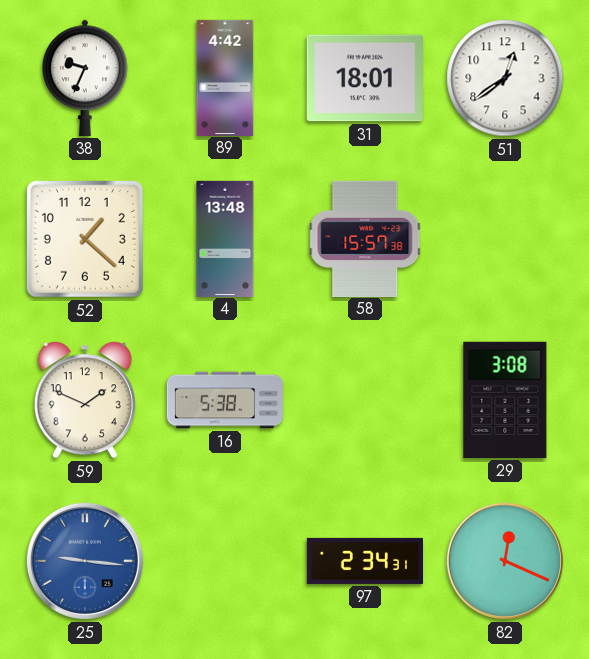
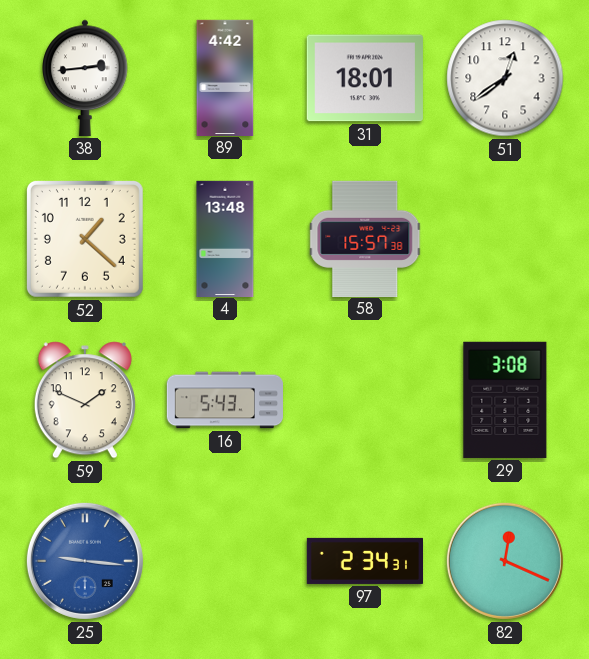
38: 9:34 -> 2:44 (85, 78)
16: 5:38 -> 5:43 (224, 400)
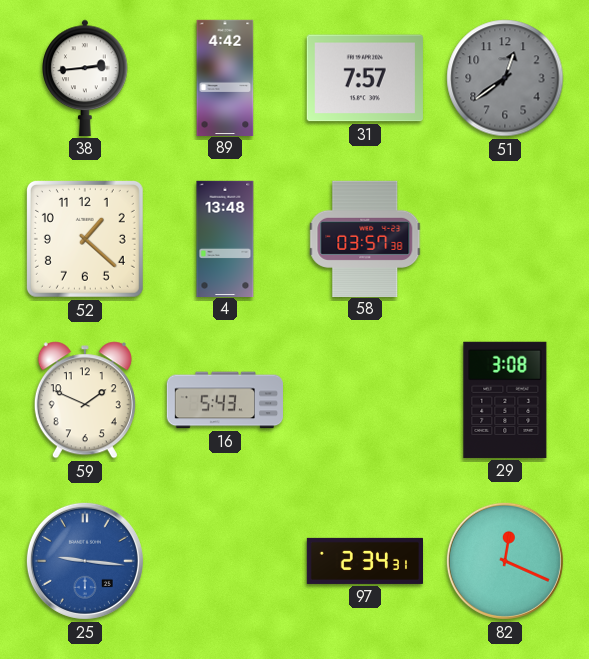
31: 18:01 -> 7:57 (365, 78)
51 dial: white -> grey (505, 78)
58: 15:57 -> 03:57 (366, 238)
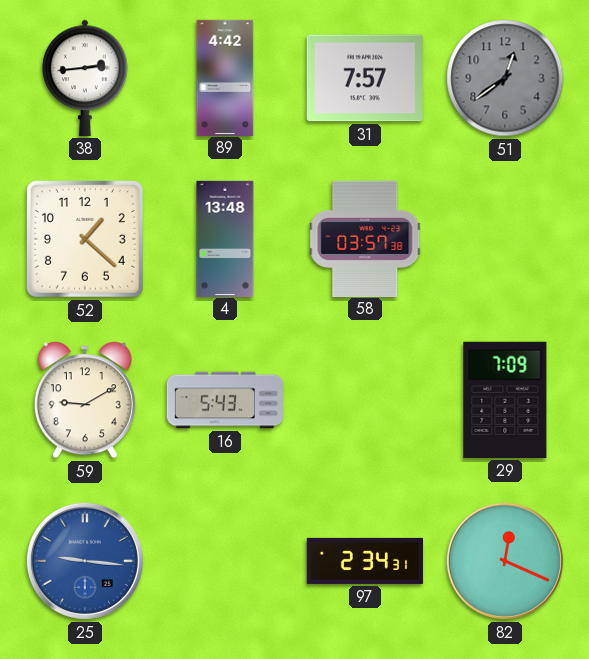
59: 1:49 -> 9:10 (85, 400)
29: 3:08 -> 7:09 (505, 400)
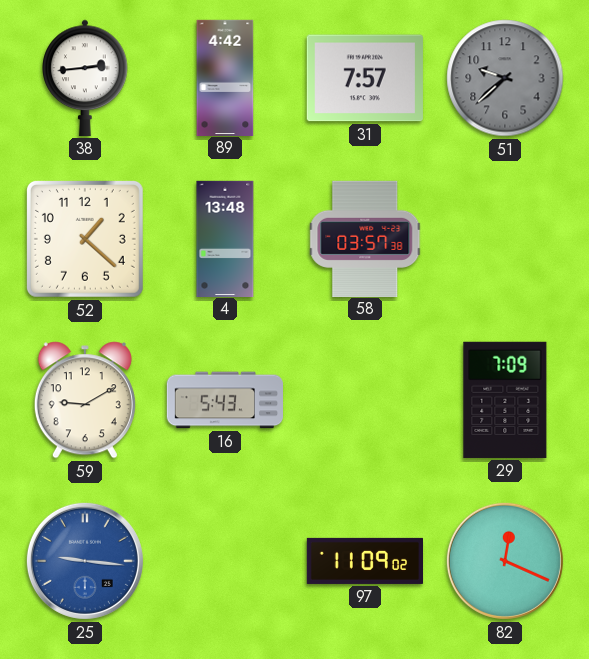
51: 12:39 -> 9:38 (505, 78)
97: 2:34 -> 11:09 (364, 561)
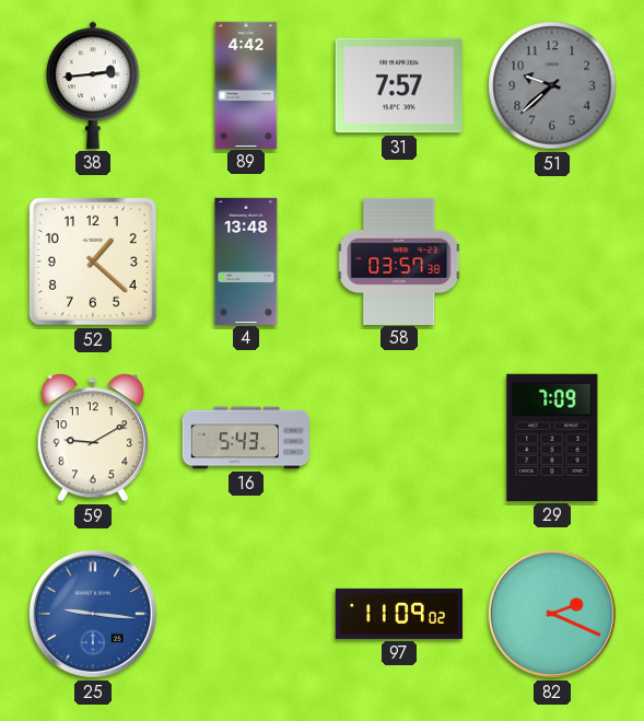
82: 12:19 -> 2:19 (552, 614)
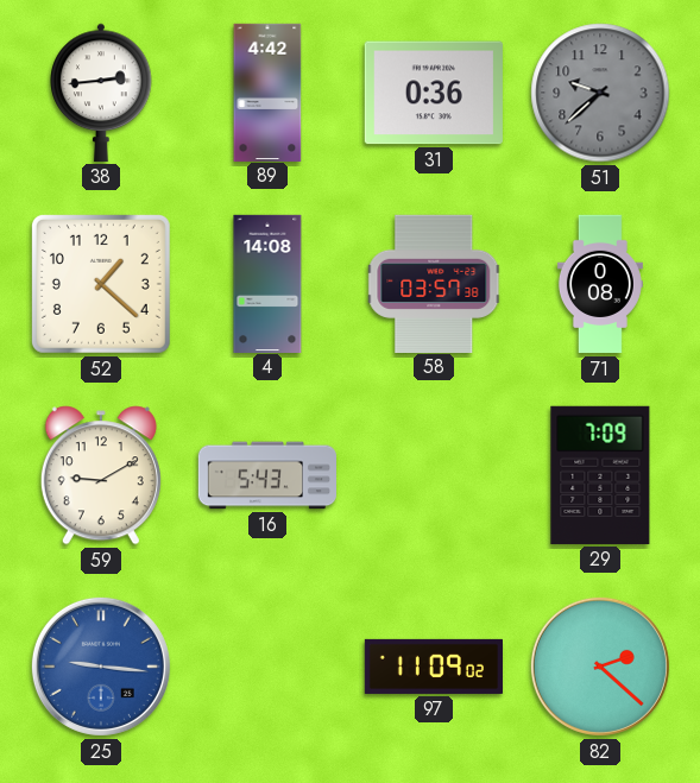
31: 7:57 -> 0:36 (434, 93)
4: 13:48 -> 14:08 (267, 283)
71: none -> 0:08 (600, 284)
82: 2:19 -> 2:22 (600, 667)
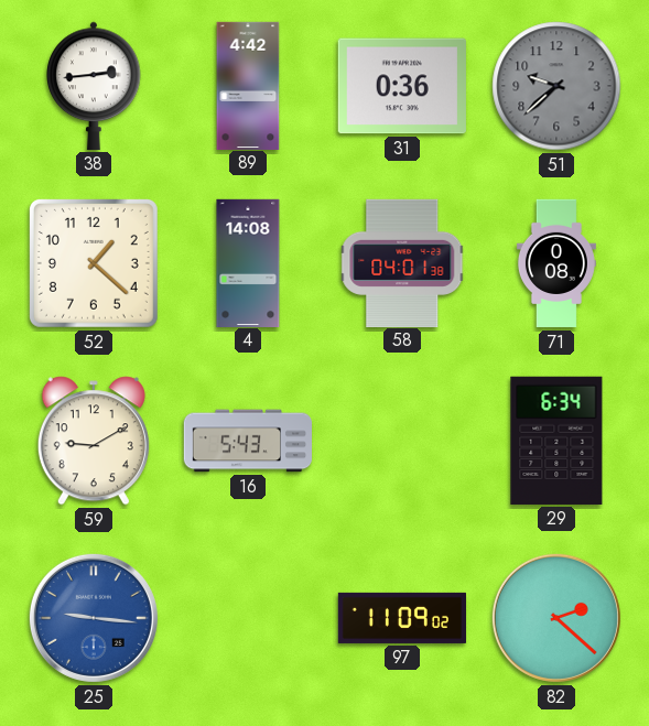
58: 03:57 -> 04:01 (403, 262)
29: 7:09 -> 6:34 (556, 441)
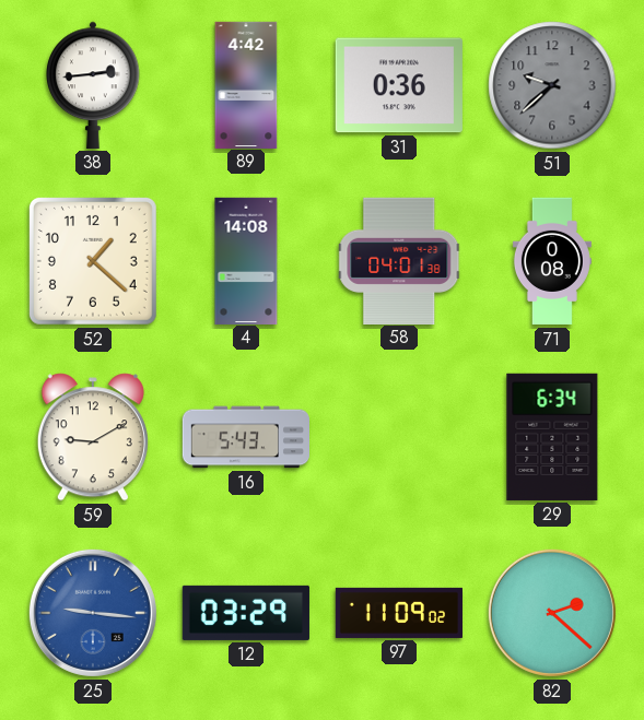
12: none -> 03:29 (246, 613)
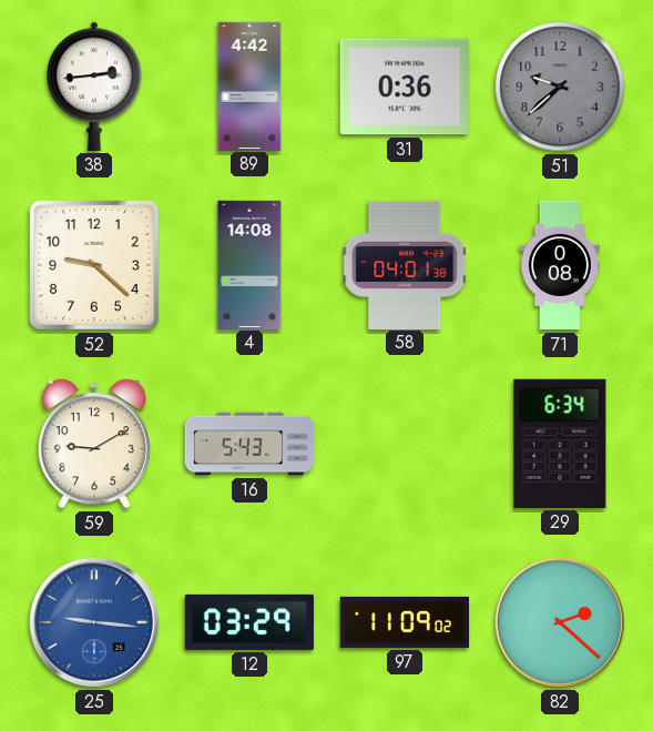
52: 1:22 -> 9:22 (94, 265)
